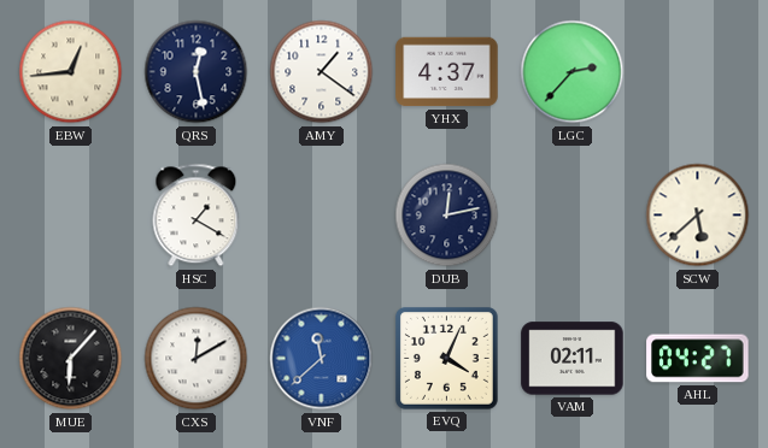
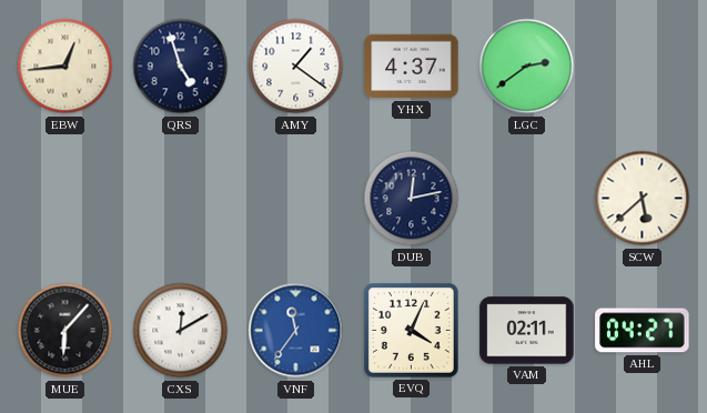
QRS: 12:28 -> 4:57 (181, 67)
LGC: 2:37 -> 2:39 (527, 67)
HSC: 1:20 -> none (197, 216)
VNF: 11:38 -> 11:36 (296, 331)
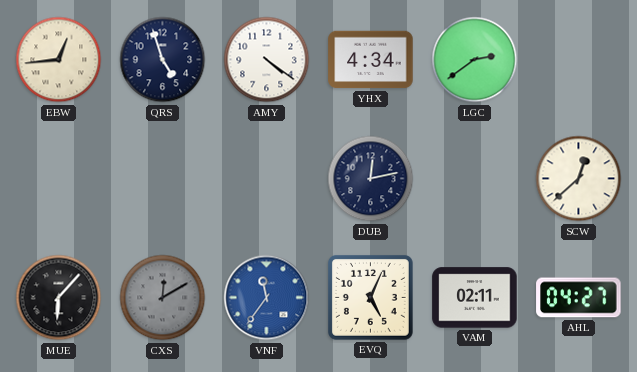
AMY: 1:21 -> 4:21 (267, 60)
YHX: 4:37 -> 4:34 (371, 60)
SCW: 5:38 -> 12:38 (579, 179)
CXS dial: white -> grey (163, 298)
EVQ: 4:04 -> 5:04 (370, 297)
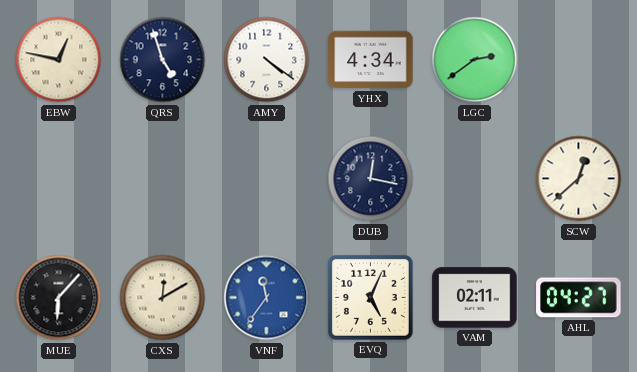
EBW: 12:44 -> 12:47 (59, 60)
DUB: 12:13 -> 12:17 (371, 179)
CXS dial: grey -> cream (163, 298)
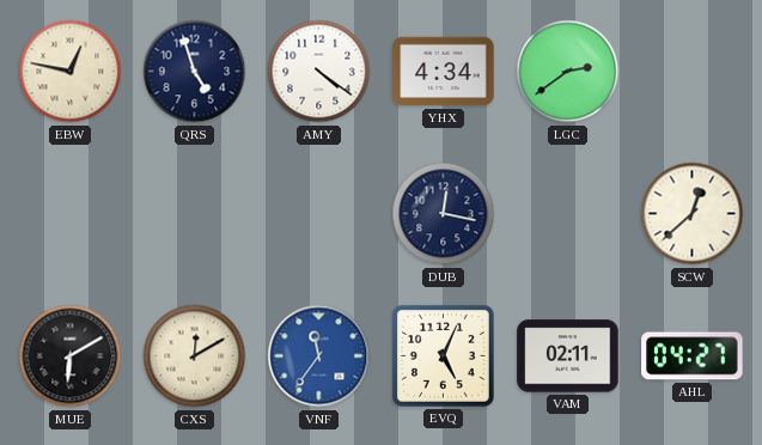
MUE: 6:07 -> 6:10 (71, 356)
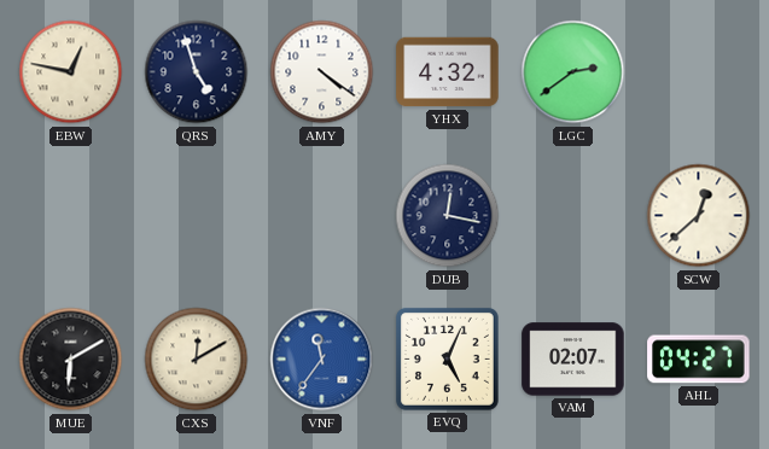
YHX: 4:34 -> 4:32 (448, 72)
VAM: 02:11 -> 02:07 (573, 360)
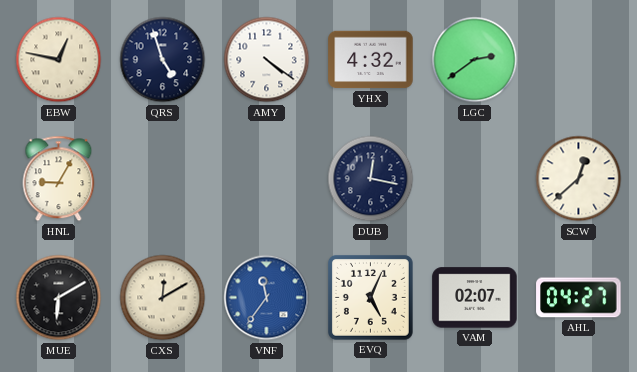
HNL: none -> 9:05 (59, 179)
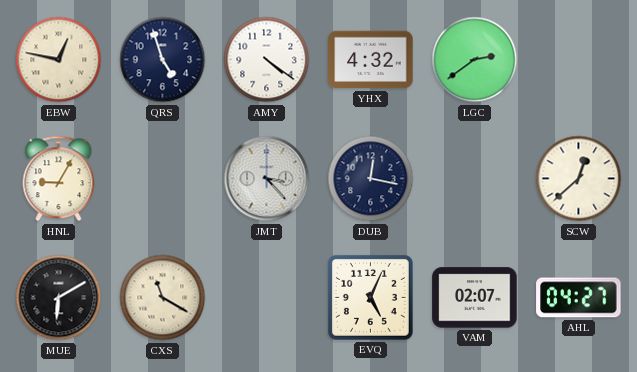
JMT: none -> 3:23 (267, 179)
CXS: 12:10 -> 11:20 (163, 298)
VNF: 11:36 -> none (267, 298)
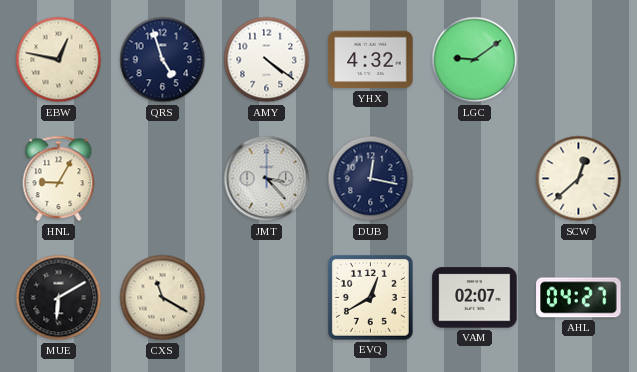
LGC: 2:39 -> 9:09 (475, 60)
EVQ: 5:04 -> 12:40 (370, 297)
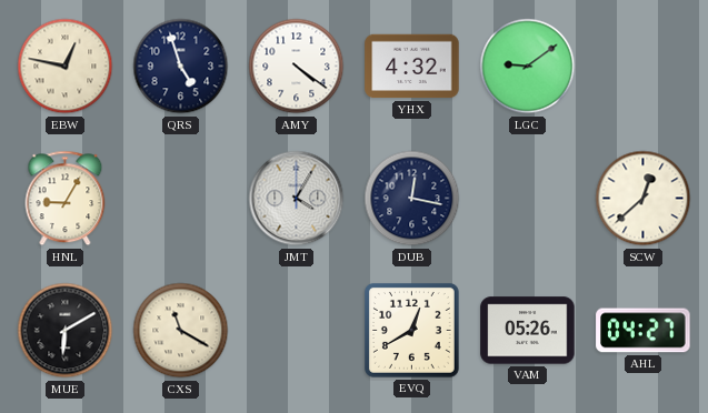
JMT: 3:23 -> 4:05 (297, 199)
VAM: 02:07 -> 05:26 (528, 331)
